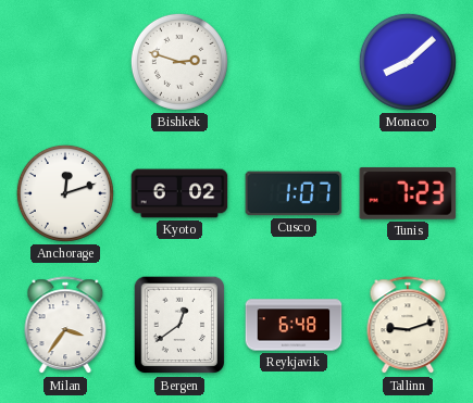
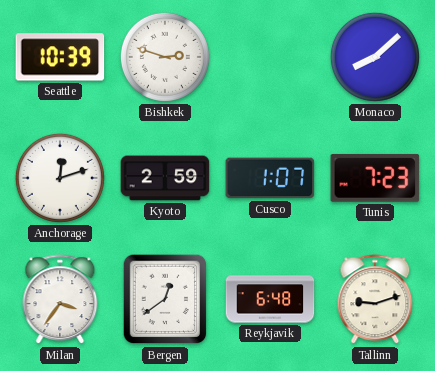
Seattle: none -> 10:39 (60, 57)
Kyoto: 6:02 -> 2:59 (165, 178)
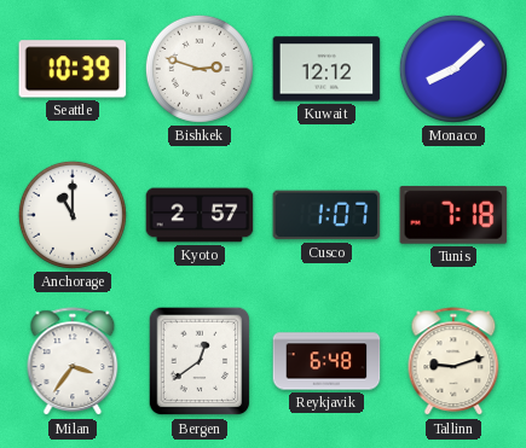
Kuwait: none -> 12:12 (326, 69)
Anchorage: 12:12 -> 11:00 (73, 215)
Kyoto: 2:59 -> 2:57 (200, 215)
Tunis: 7:23 -> 7:18 (453, 215)
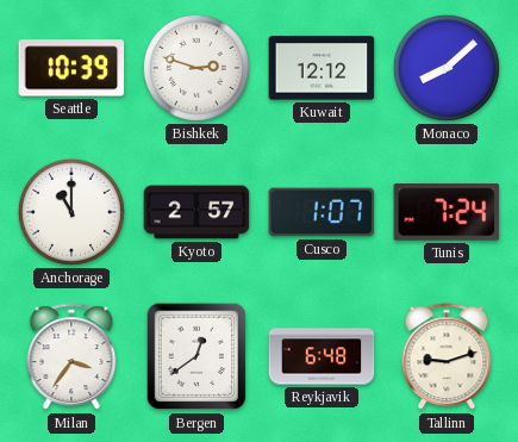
Tunis: 7:18 -> 7:24 (447, 212)
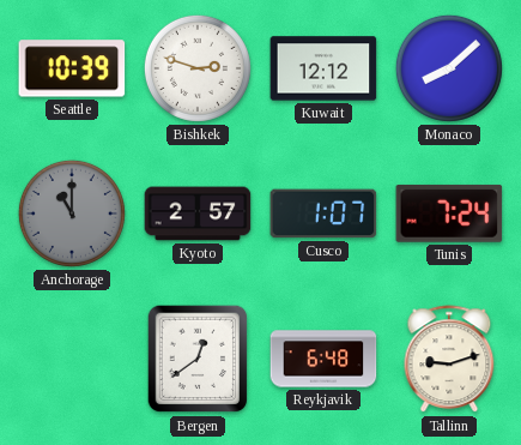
Anchorage dial: white -> grey (72, 214)
Milan: 3:36 -> none (71, 357)
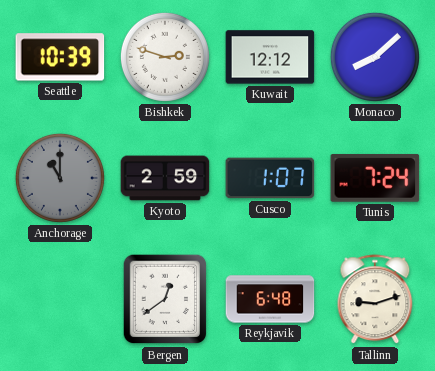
Kyoto: 2:57 -> 2:59 (165, 178)
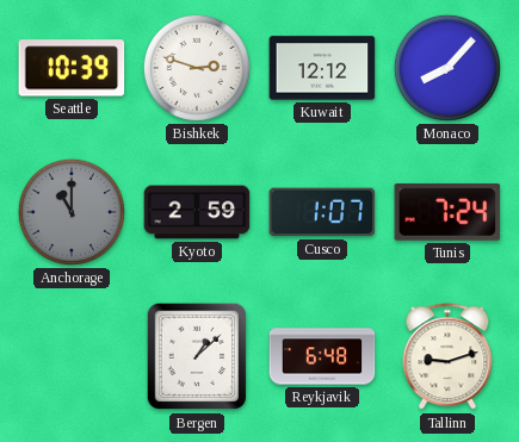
Monaco: 8:08 -> 8:07 (447, 68)
Bergen: 12:39 -> 1:08 (197, 356)
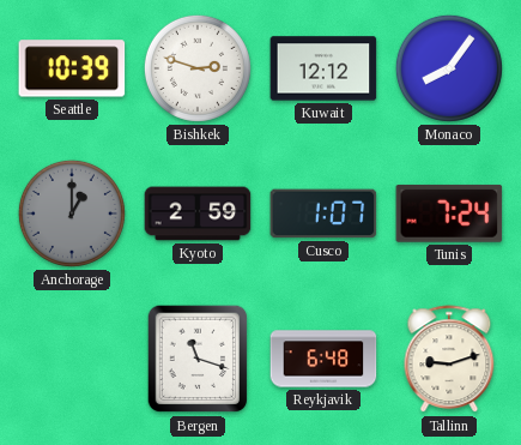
Monaco: 8:07 -> 8:06 (449, 68)
Anchorage: 11:00 -> 1:00 (72, 214)
Bergen: 1:08 -> 11:18 (198, 359)
